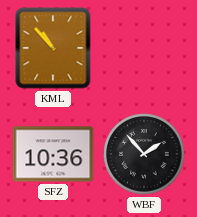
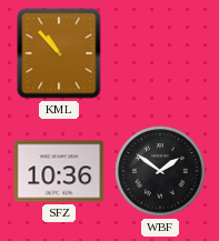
WBF: 1:53 -> 1:51 (160, 171)
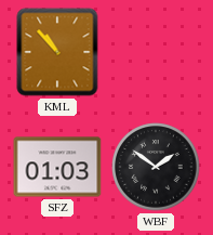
SFZ: 10:36 -> 01:03 (57, 167)
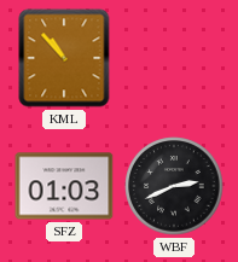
WBF: 1:51 -> 2:41 (174, 186)
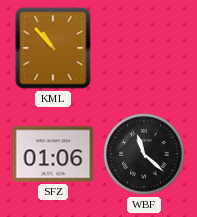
SFZ: 01:03 -> 01:06 (53, 154)
WBF: 2:41 -> 11:22 (144, 154)
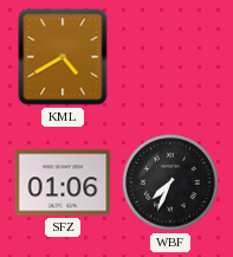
KML: 10:53 -> 4:40 (63, 57)
WBF: 11:22 -> 7:34 (170, 182)
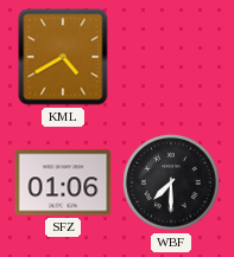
WBF: 7:34 -> 7:30 (171, 182)
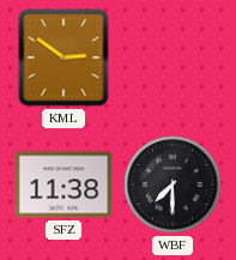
KML: 4:40 -> 2:51 (63, 58)
SFZ: 01:06 -> 11:38 (63, 185)
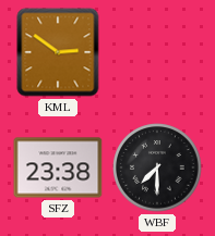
SFZ: 11:38 -> 23:38 (58, 167)
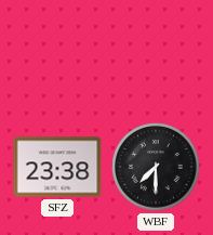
KML: 2:51 -> none (58, 52)
